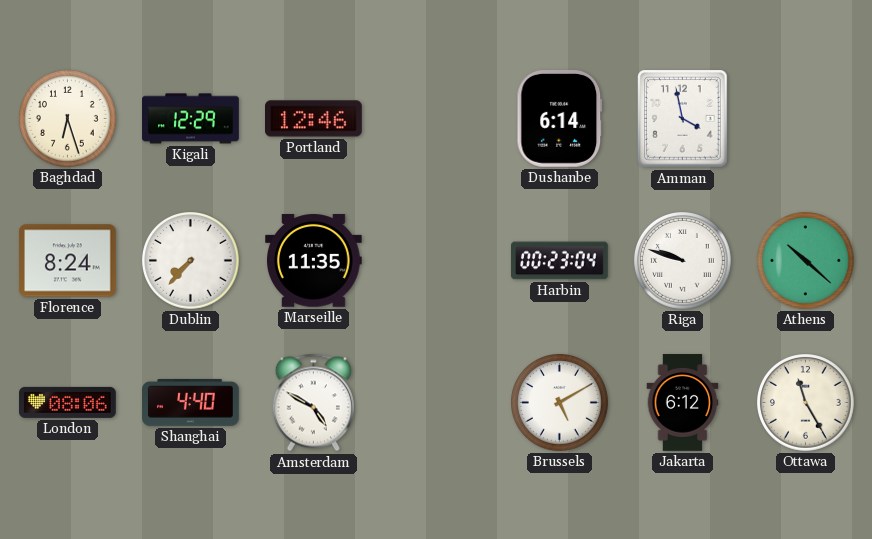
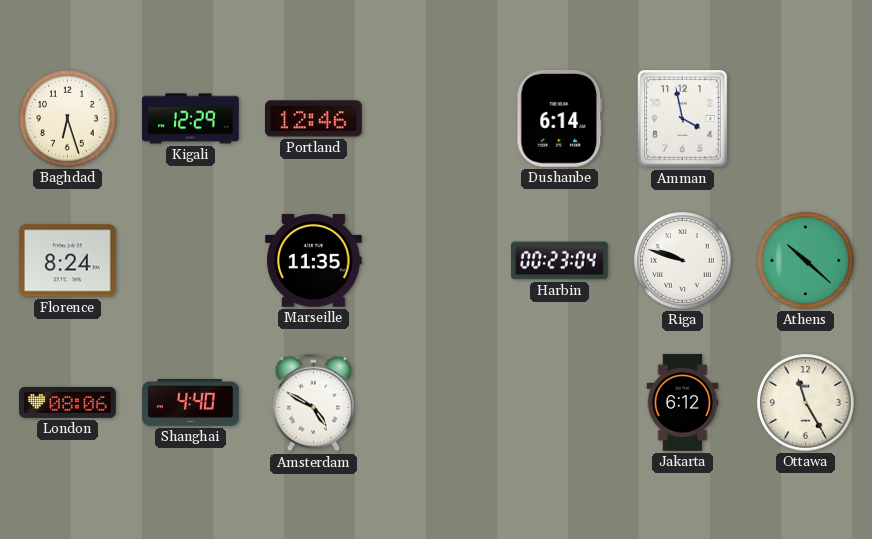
Dublin: 7:37 -> none (191, 261)
Brussels: 5:10 -> none (560, 403)
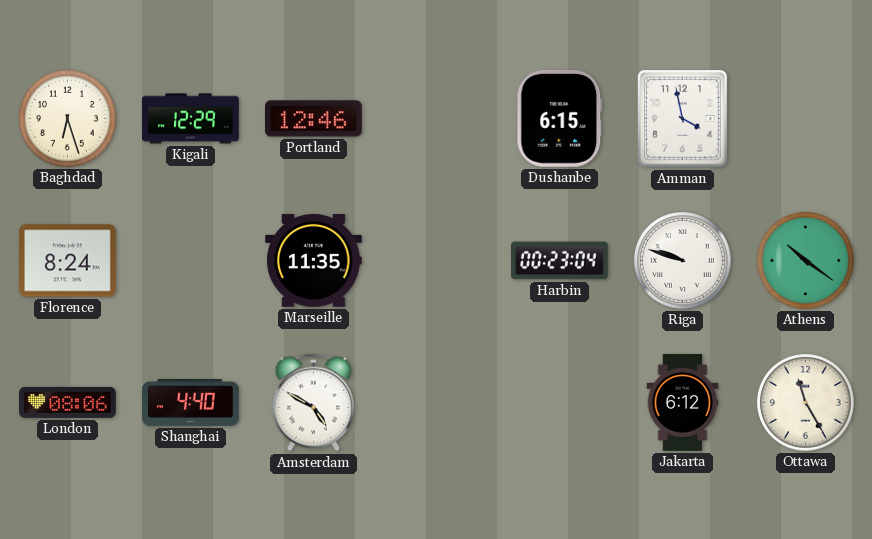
Dushanbe: 6:14 -> 6:15 (560, 119)
Athens: 10:22 -> 10:21 (806, 261)
